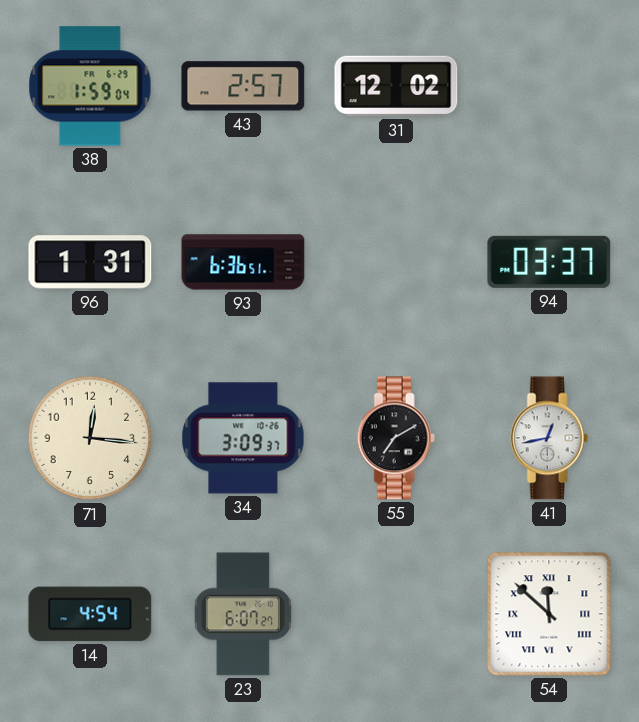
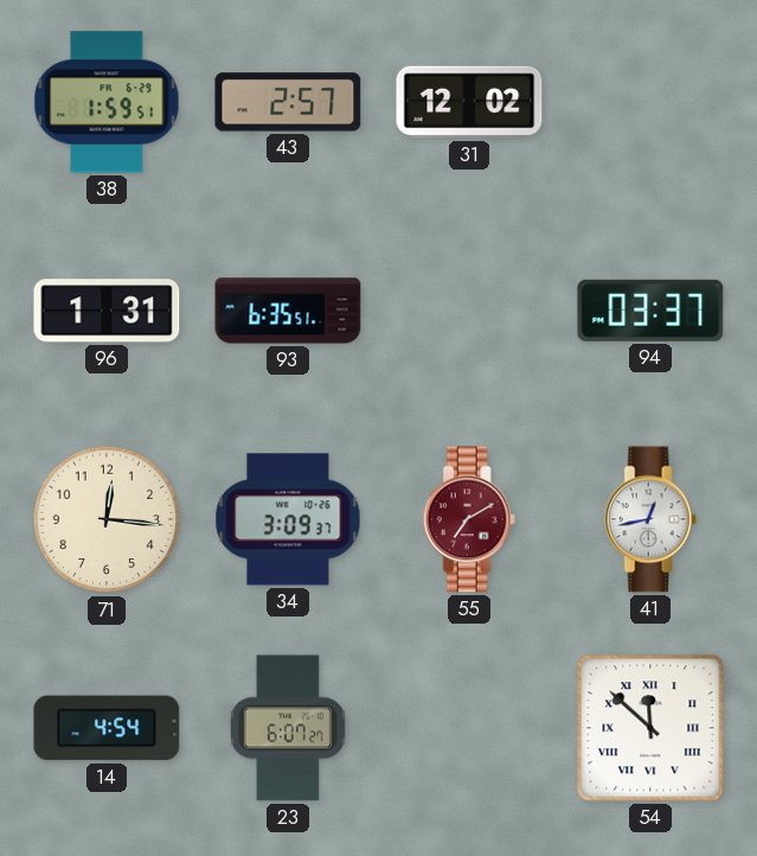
38: 1:59:04 -> 1:59:51 (107, 102)
93: 6:36 -> 6:35 (288, 311)
55 dial: black -> burgundy (469, 519)
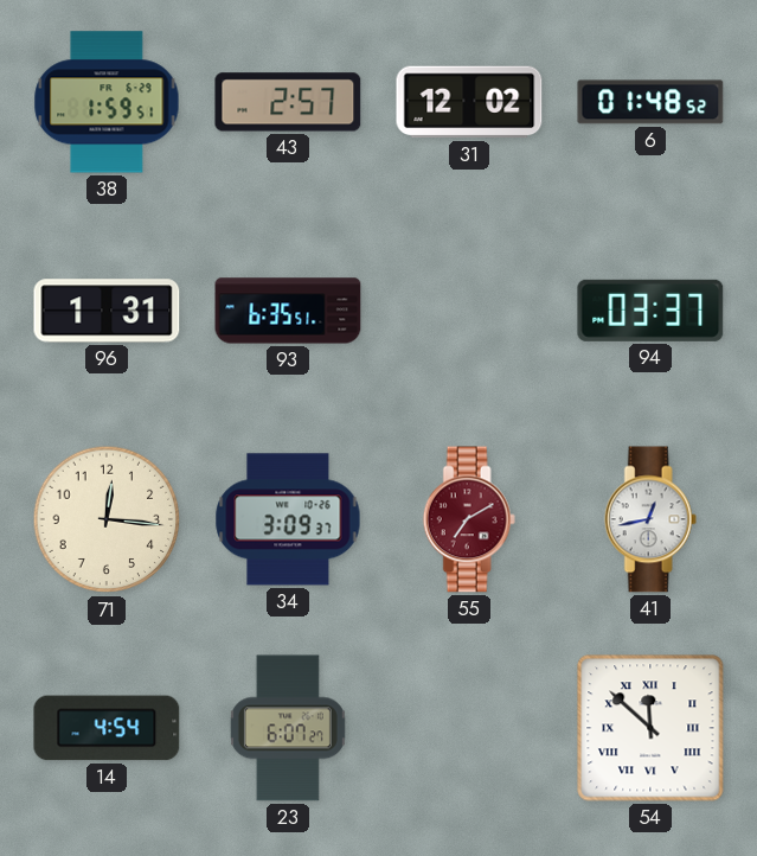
6: none -> 01:48 (650, 102)
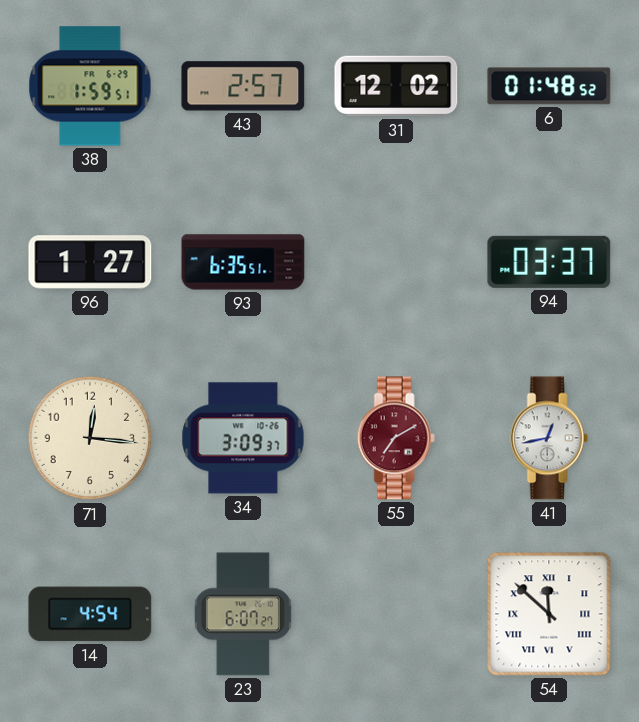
96: 1:31 -> 1:27 (90, 262)
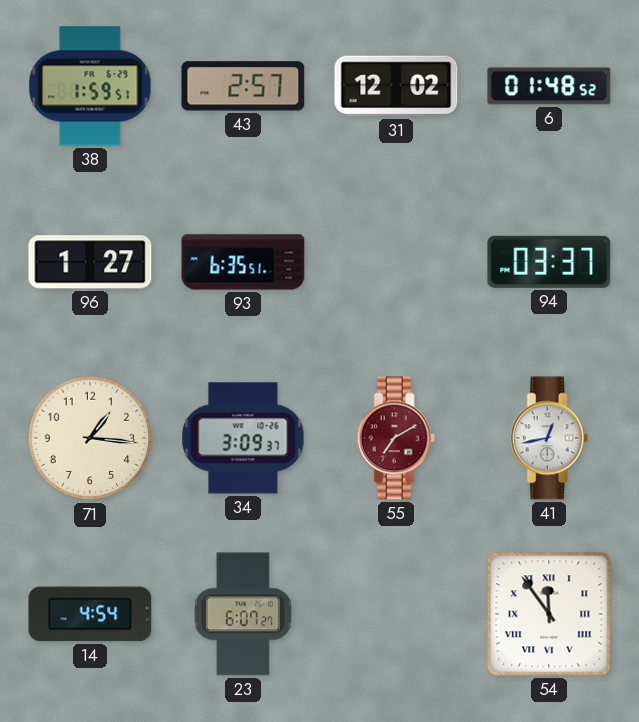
71: 12:16 -> 1:16 (90, 438)
54: 11:52 -> 11:54 (549, 614)
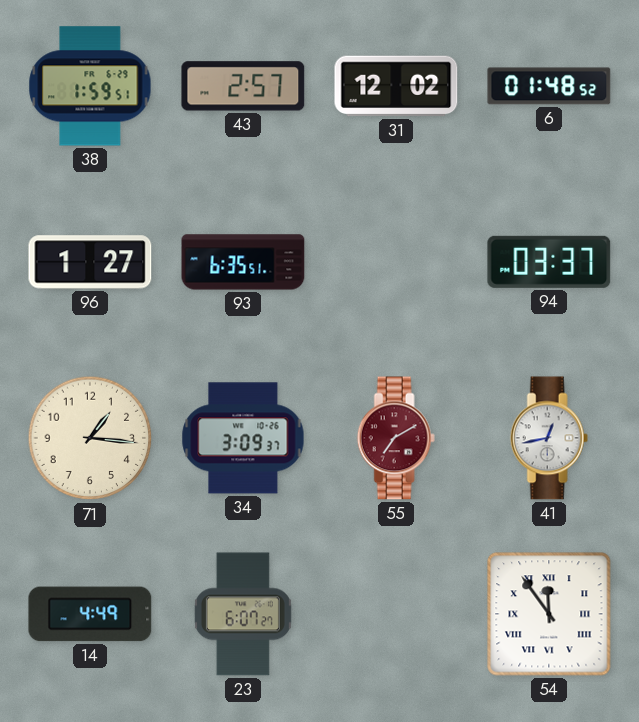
14: 4:54 -> 4:49 (90, 614)
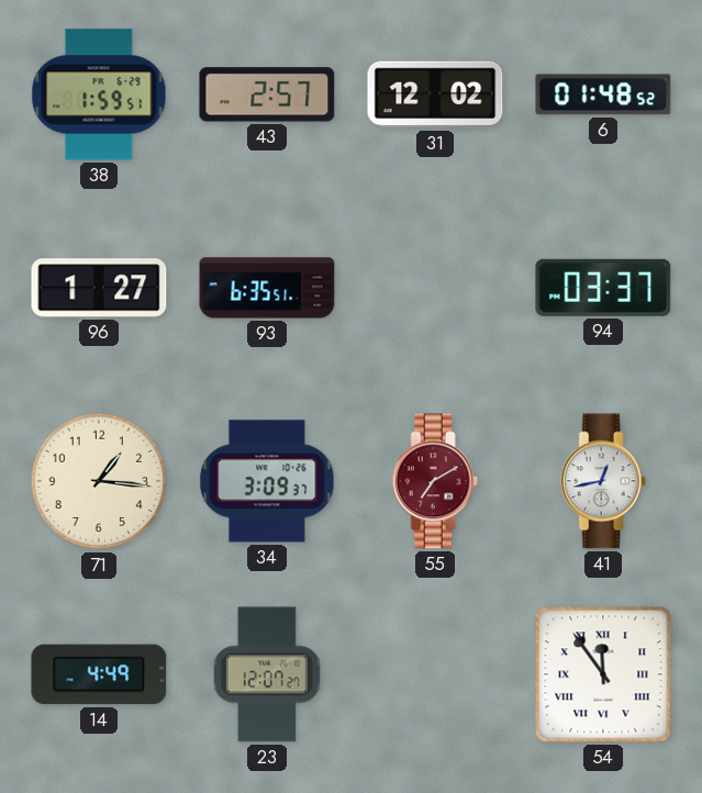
23: 6:07 -> 12:07 (267, 674)
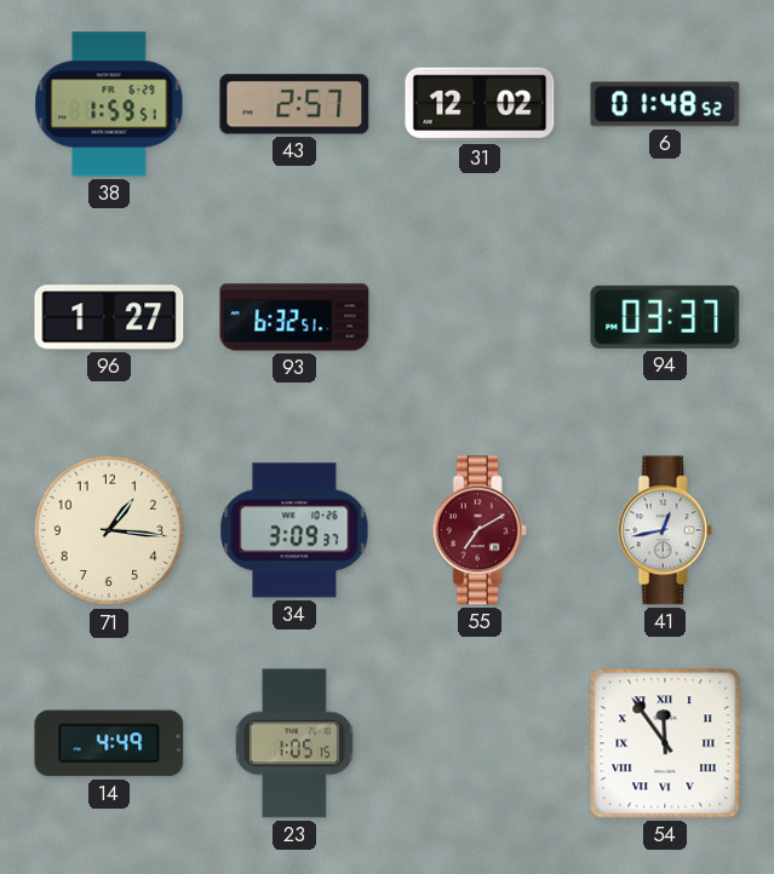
93: 6:35 -> 6:32 (294, 317)
23: 12:07 -> 1:05 (294, 743)
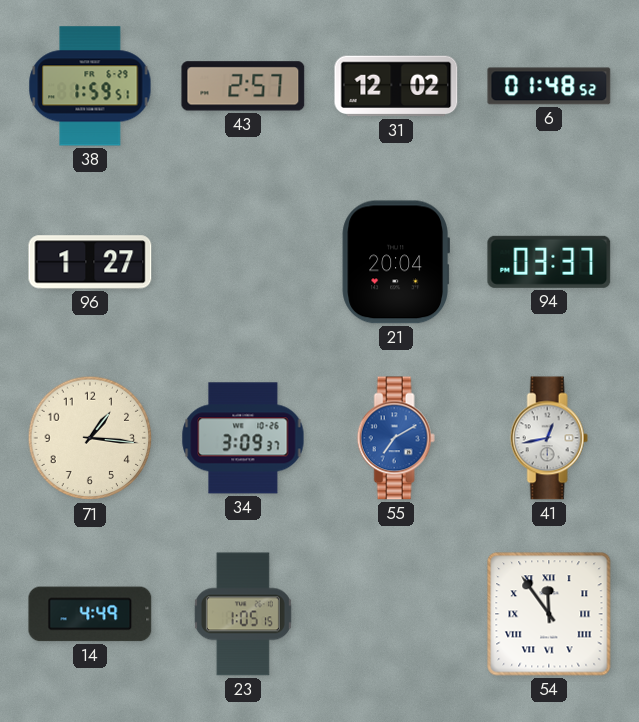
93: 6:32 -> none (294, 317)
21: none -> 20:04 (395, 262)
55 dial: burgundy -> blue (396, 438)
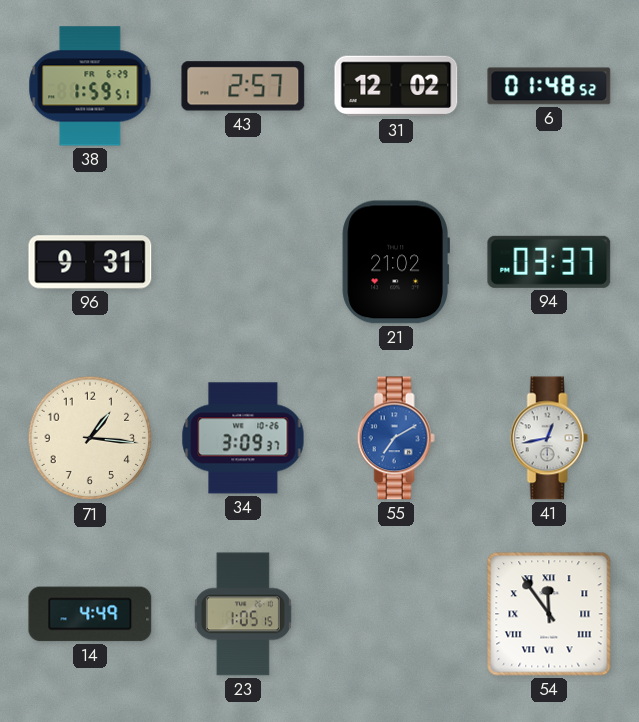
96: 1:27 -> 9:31 (90, 262)
21: 20:04 -> 21:02 (395, 262)
